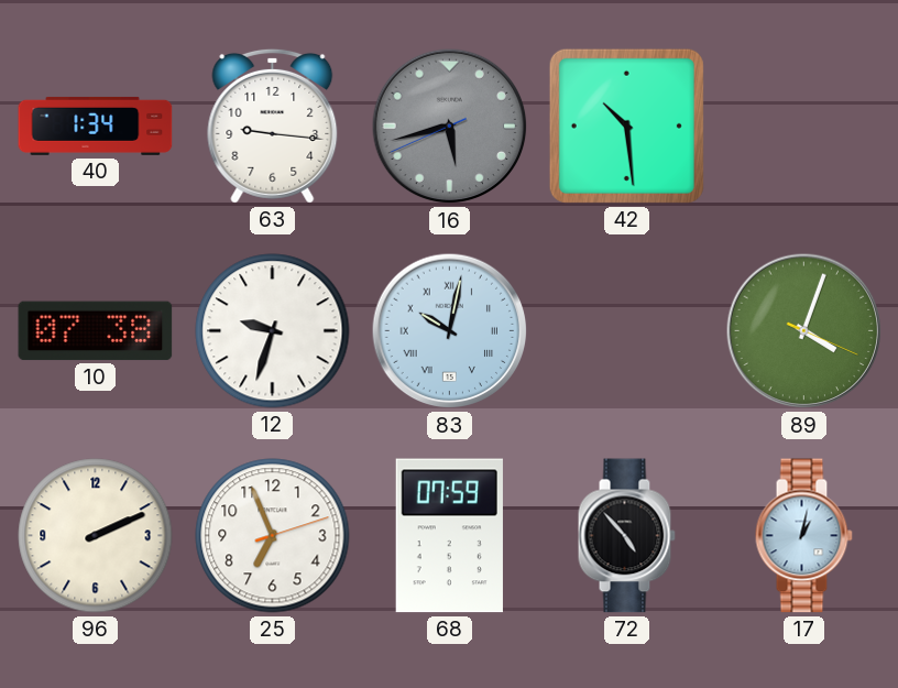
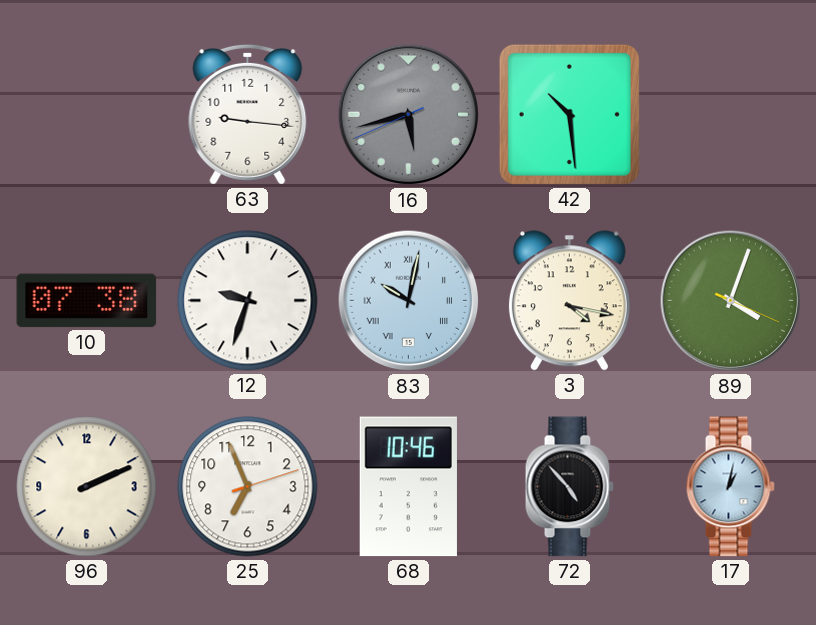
40: 1:34 -> none (96, 125)
3: none -> 4:17 (569, 301)
68: 07:59 -> 10:46 (408, 487)
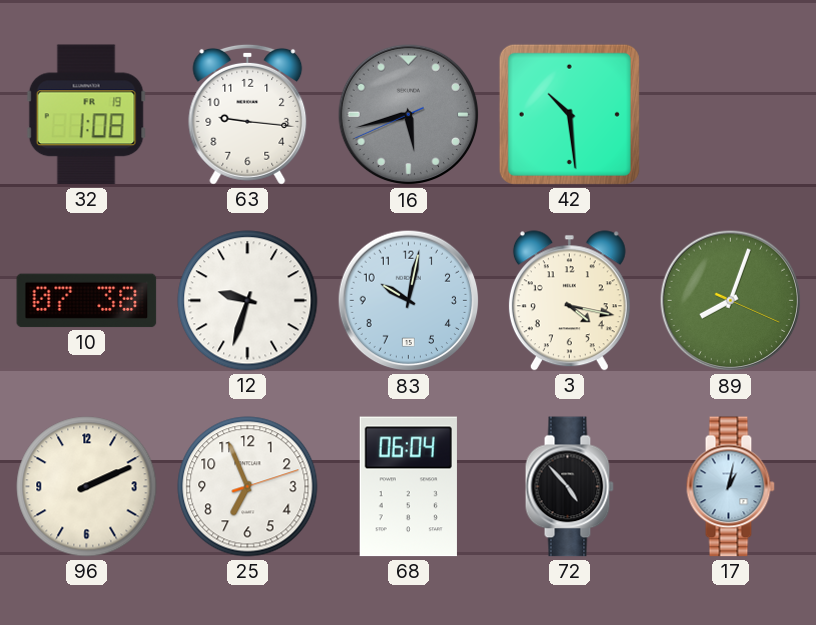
32: none -> 1:08 (86, 115)
83 numerals: Roman -> Arabic (409, 301)
89: 4:03 -> 8:03 (731, 301)
68: 10:46 -> 06:04 (408, 487)
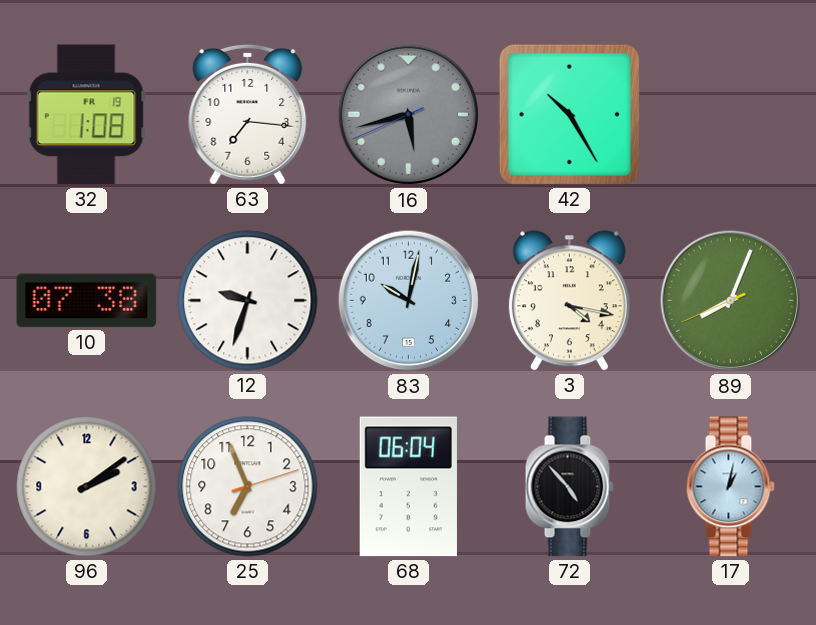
63: 9:16 -> 7:16 (248, 114)
42: 10:29 -> 10:25 (569, 114)
89: 8:03:19 -> 8:03:41 (731, 301)
96: 2:11 -> 2:09 (87, 487)
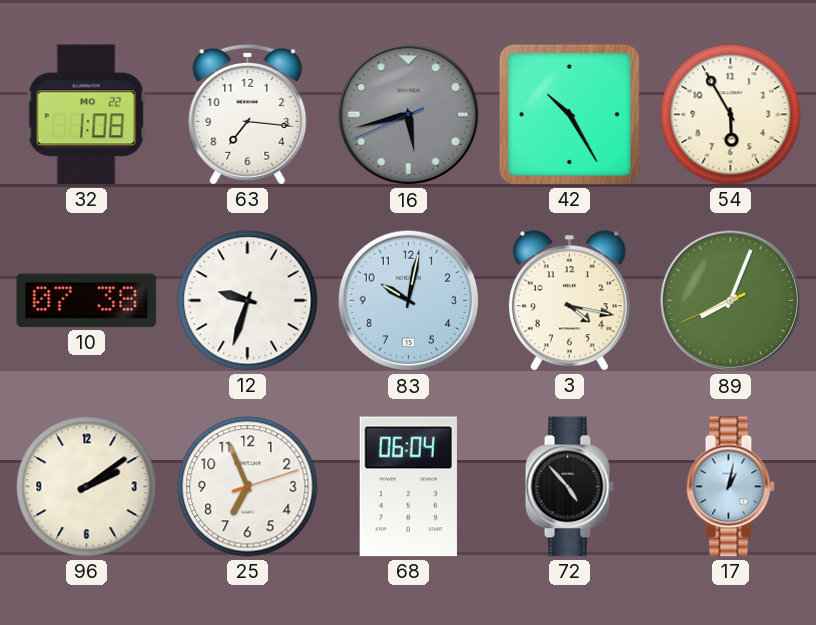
32 date: FR 19 -> MO 22 (86, 115)
54: none -> 5:55 (731, 115)
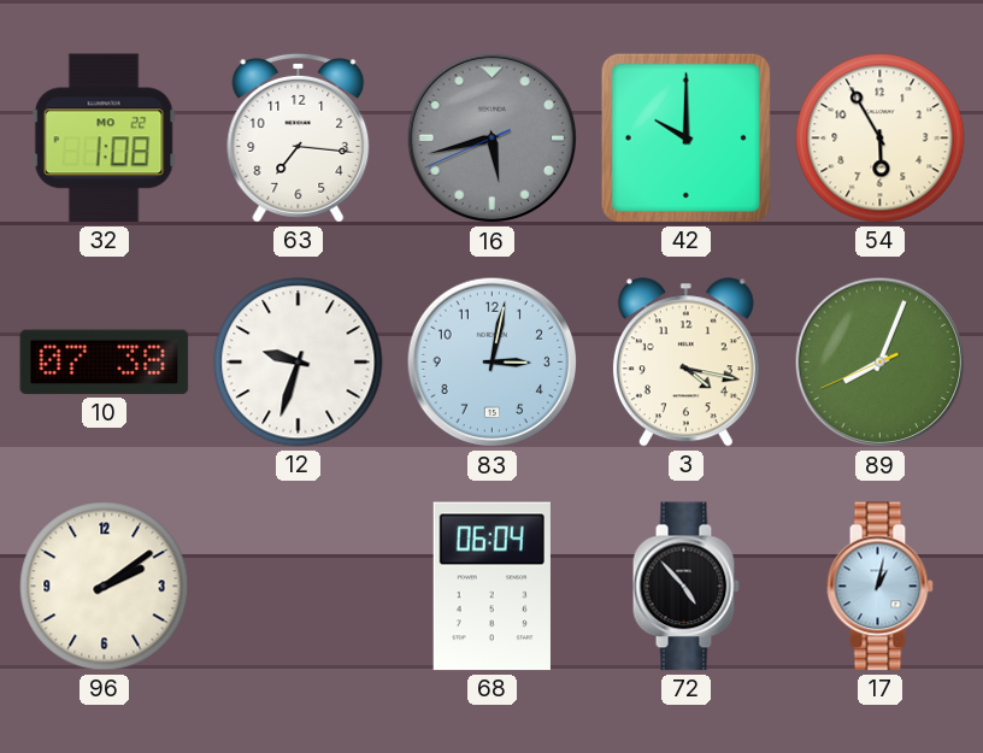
42: 10:25 -> 10:00 (685, 137)
83: 10:02 -> 3:02 (493, 363)
25: 6:56 -> none (248, 487)
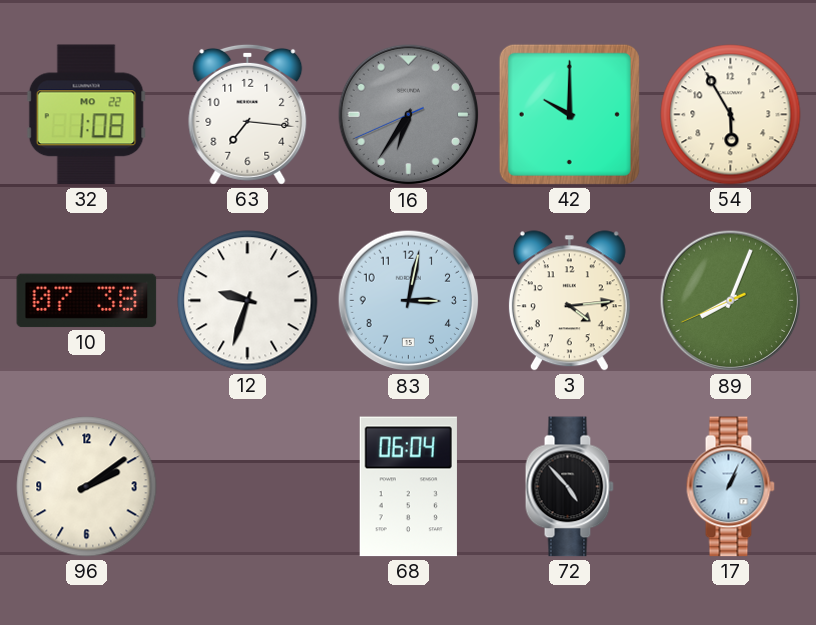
16: 5:42 -> 6:35 (409, 115)
3: 4:17 -> 4:14 (569, 301)
17: 1:02 -> 1:04 (730, 487)
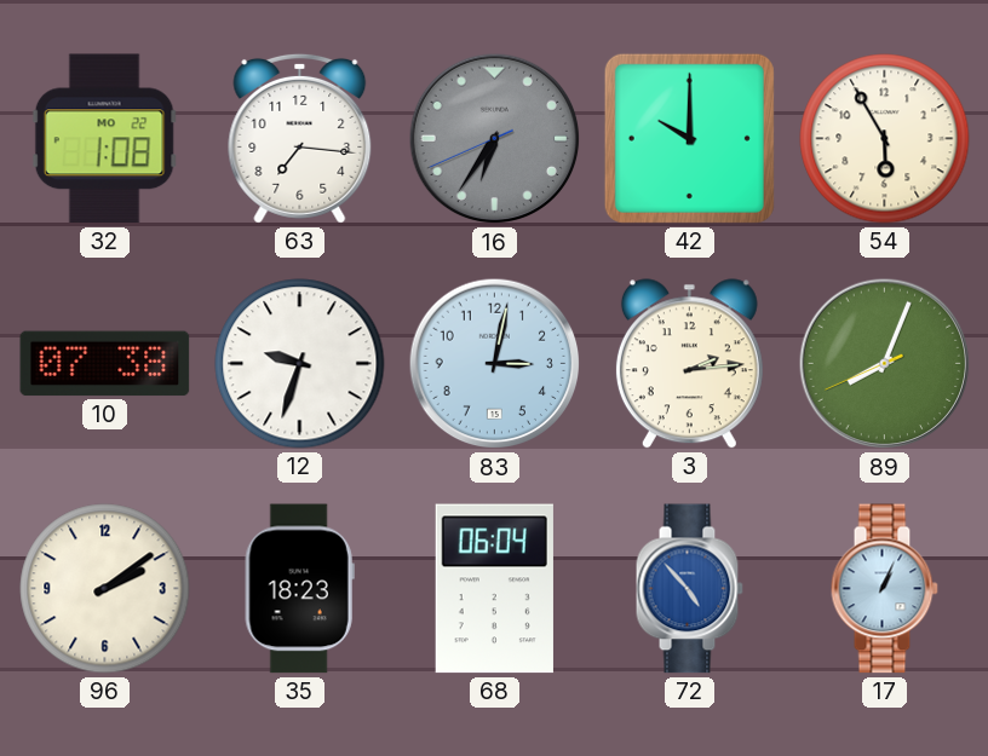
3: 4:14 -> 2:14 (689, 364)
35: none -> 18:23 (299, 589)
72 dial: black -> blue (689, 589)
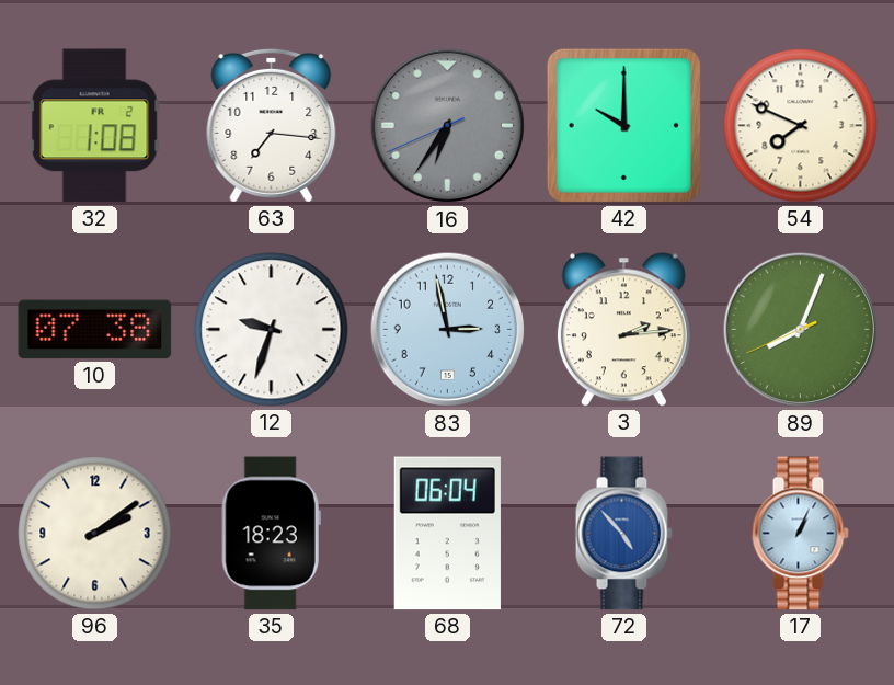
32 date: MO 22 -> FR 2 (94, 126)
54: 5:55 -> 7:49 (801, 126)
83: 3:02 -> 2:58 (448, 330)
